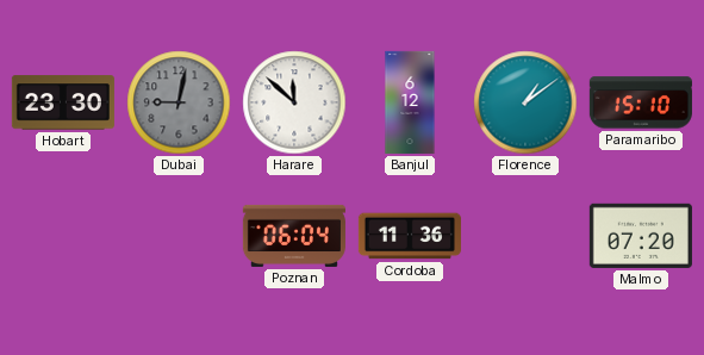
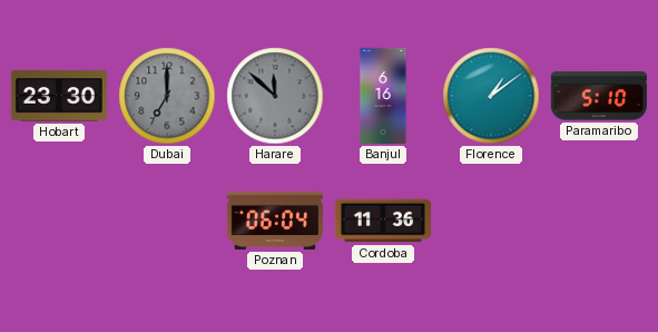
Dubai: 9:02 -> 7:00 (167, 96)
Harare dial: white -> grey (275, 96)
Banjul: 6:12 -> 6:16 (383, 96)
Paramaribo: 15:10 -> 5:10 (599, 96)
Malmo: 07:20 -> none (641, 236)
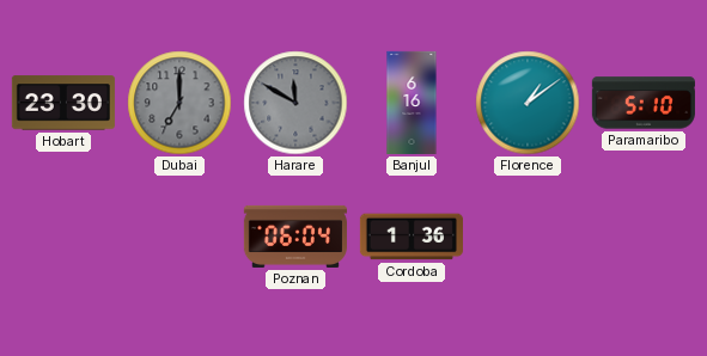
Harare: 11:52 -> 11:50 (295, 103)
Cordoba: 11:36 -> 1:36 (412, 237)
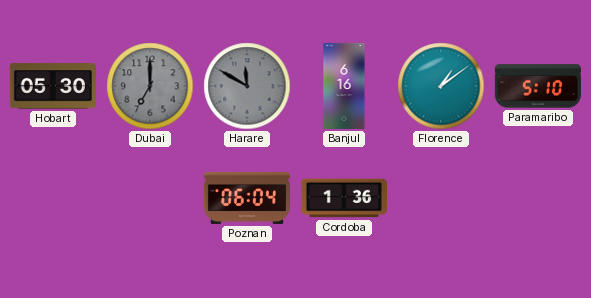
Hobart: 23:30 -> 05:30 (53, 86)
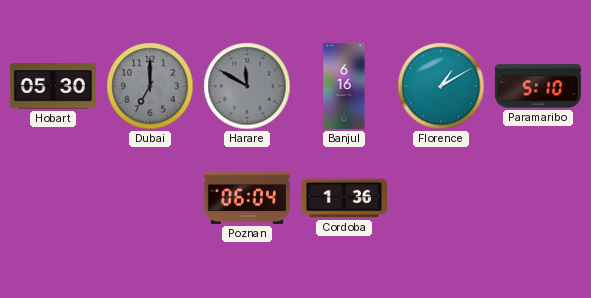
Florence: 1:09 -> 1:10 (441, 86)
